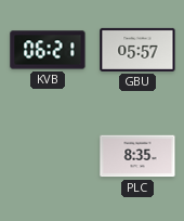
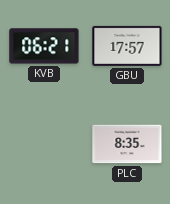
GBU: 05:57 -> 17:57 (127, 46)
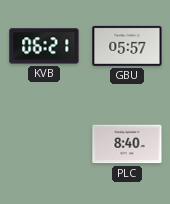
GBU: 17:57 -> 05:57 (127, 46)
PLC: 8:35 -> 8:40 (127, 144)
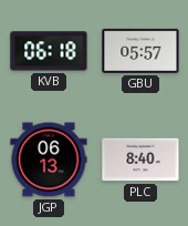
KVB: 06:21 -> 06:18 (49, 51)
JGP: none -> 06:13 (49, 160)
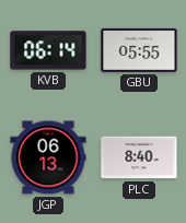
KVB: 06:18 -> 06:14 (48, 50)
GBU: 05:57 -> 05:55 (139, 50)
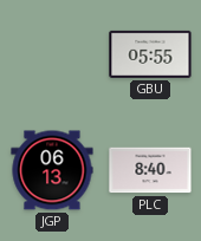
KVB: 06:14 -> none (48, 50)
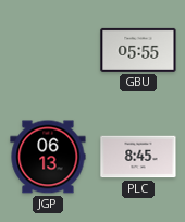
PLC: 8:40 -> 8:45 (138, 157)
